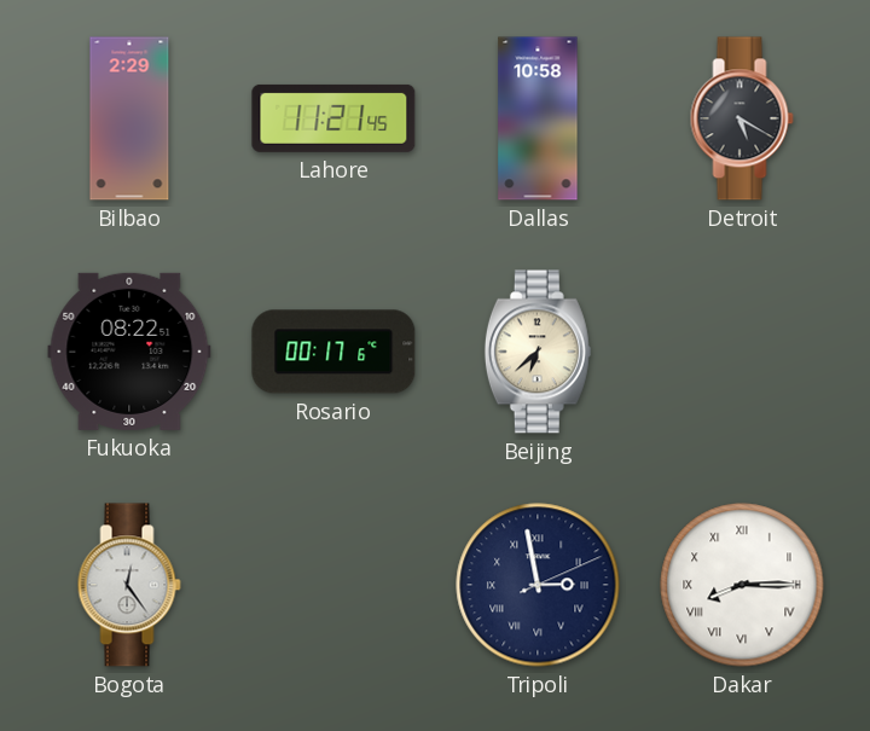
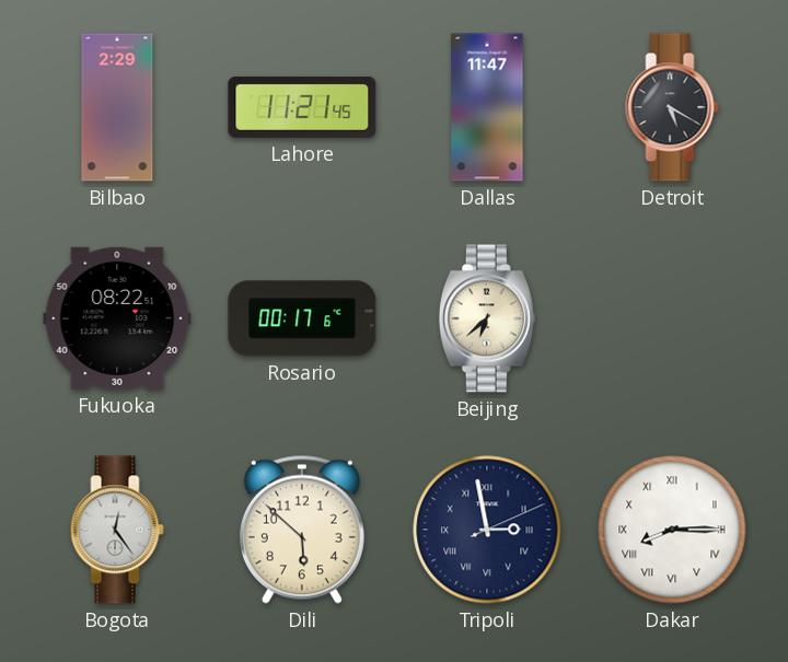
Dallas: 10:58 -> 11:47 (487, 107)
Dili: none -> 5:52 (302, 530)
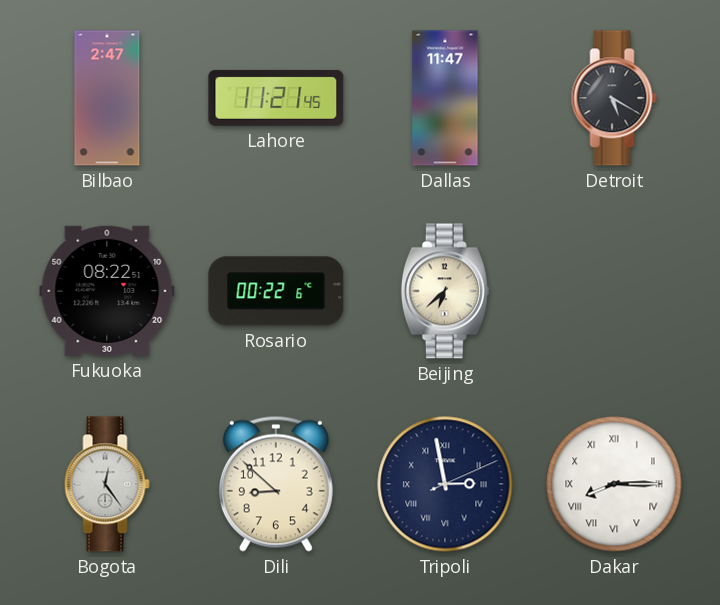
Bilbao: 2:29 -> 2:47 (107, 98)
Rosario: 00:17 -> 00:22 (276, 291)
Dili: 5:52 -> 8:52 (276, 484)
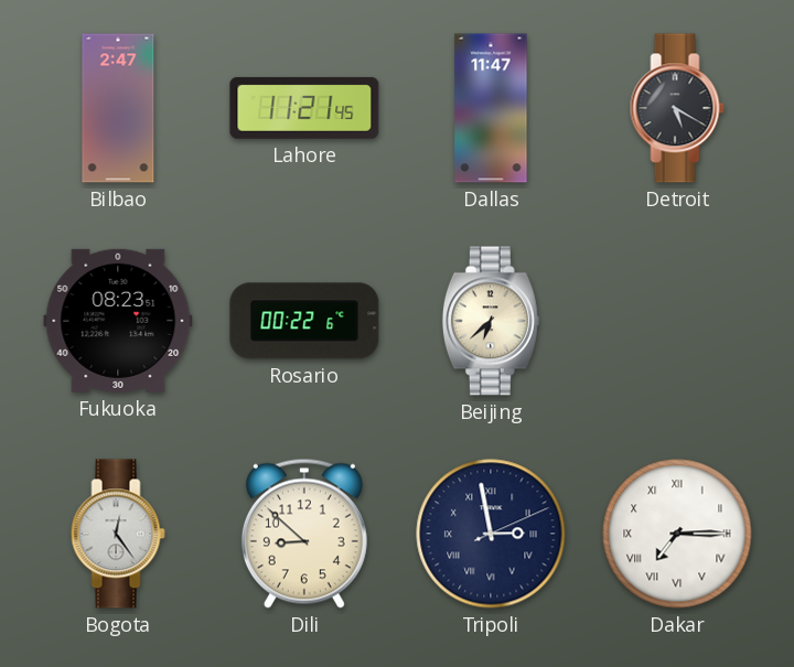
Fukuoka: 08:22 -> 08:23 (118, 321)
Dakar: 8:15 -> 7:15 (677, 534)
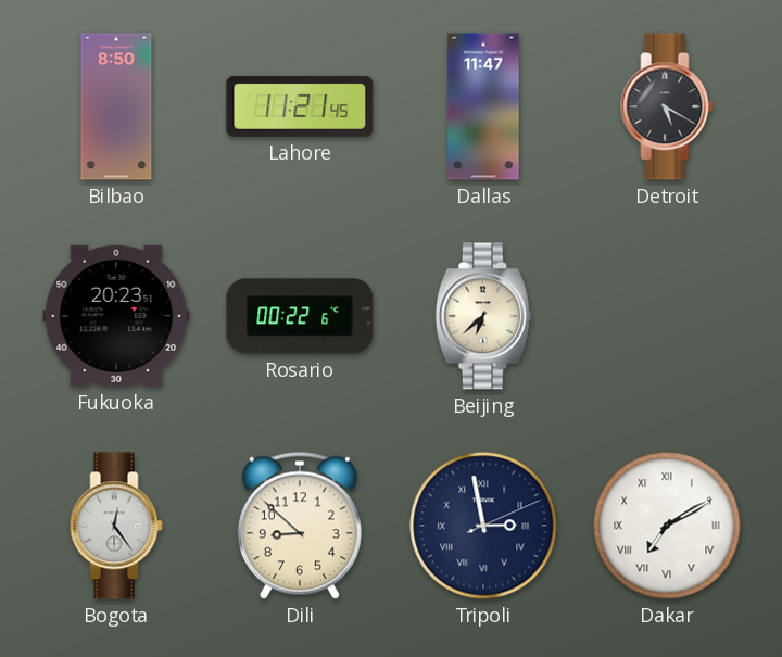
Bilbao: 2:47 -> 8:50 (116, 106)
Fukuoka: 08:23 -> 20:23 (116, 316)
Dakar: 7:15 -> 7:10 (667, 526)
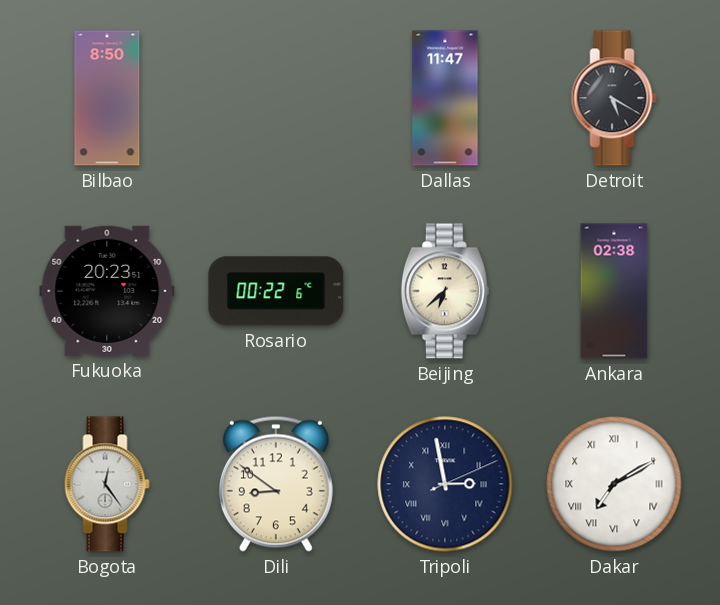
Lahore: 11:21 -> none (300, 106)
Ankara: none -> 02:38 (614, 291)
Dili: 8:52 -> 8:51 (276, 484)
